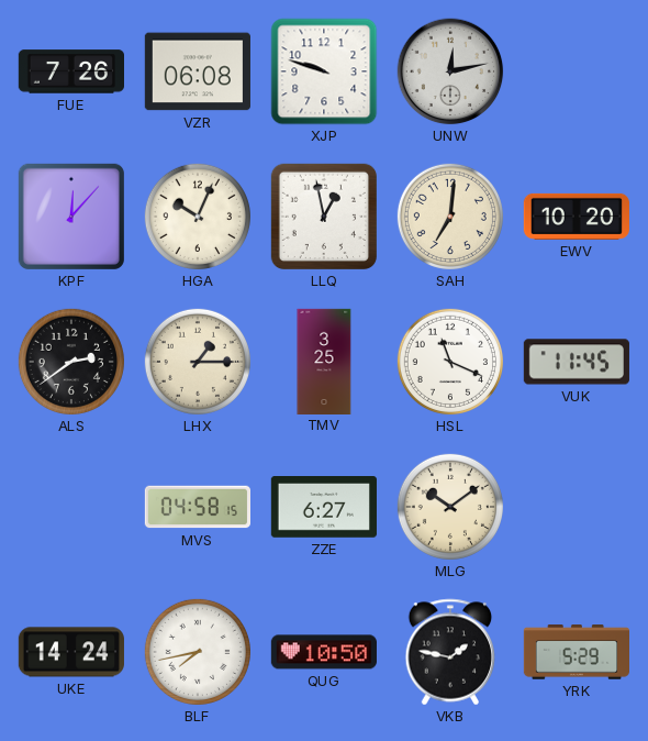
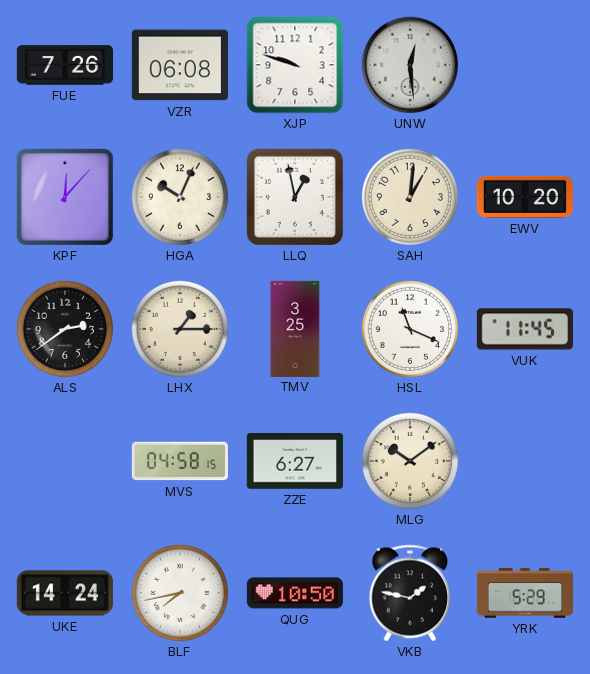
UNW: 12:13 -> 12:29 (410, 65)
SAH: 7:01 -> 1:01 (410, 197)
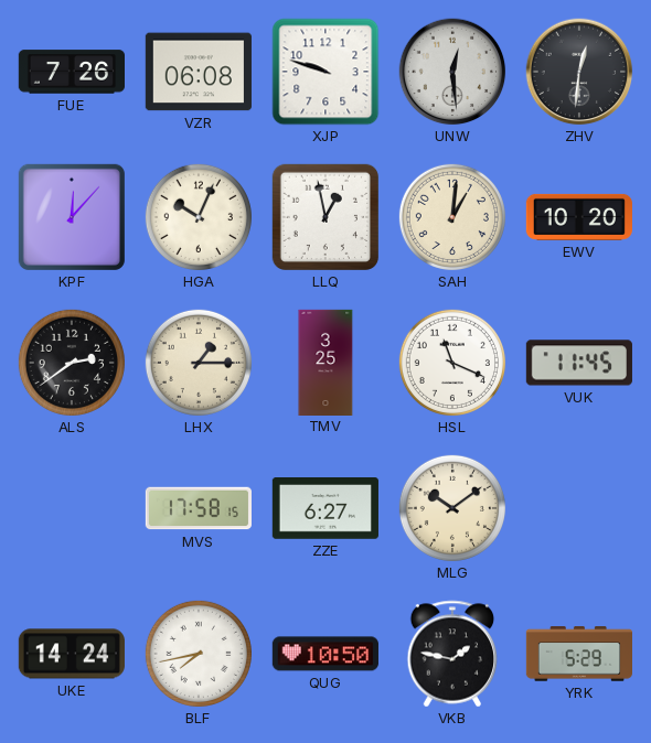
ZHV: none -> 12:31 (579, 72)
MVS: 04:58 -> 17:58 (198, 508)
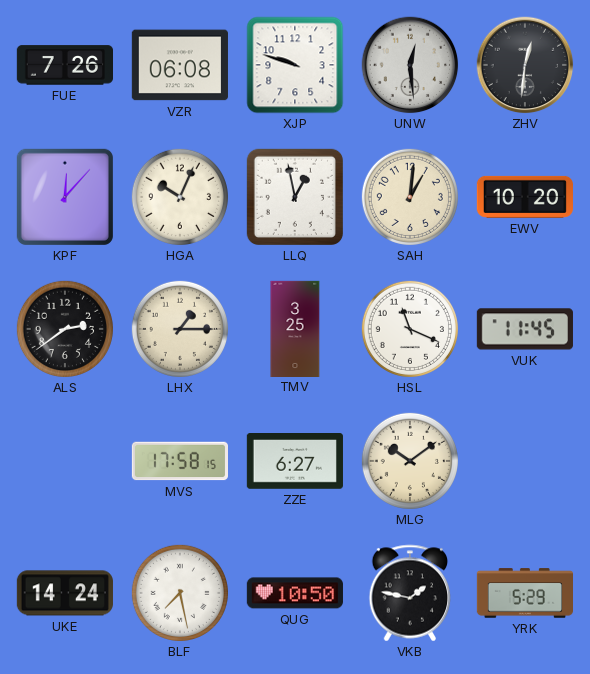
BLF: 7:43 -> 7:28 (180, 593)
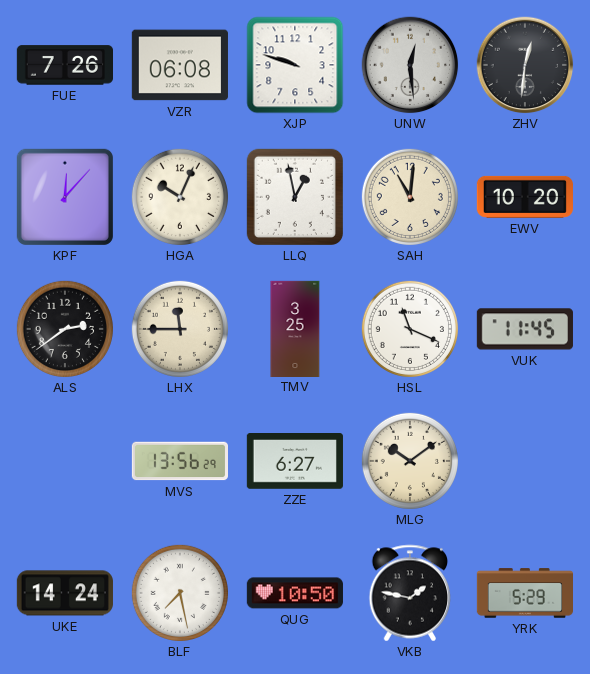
SAH: 1:01 -> 11:01 (410, 197)
LHX: 1:15 -> 11:45 (180, 329)
MVS: 17:58 -> 13:56 (179, 461)
